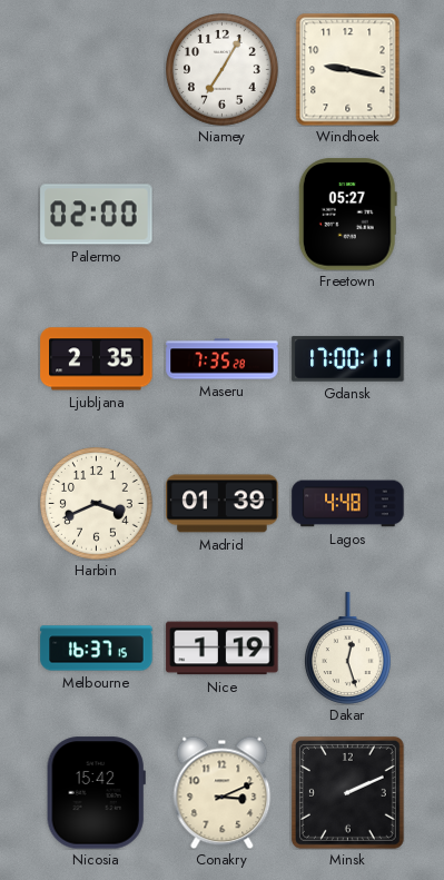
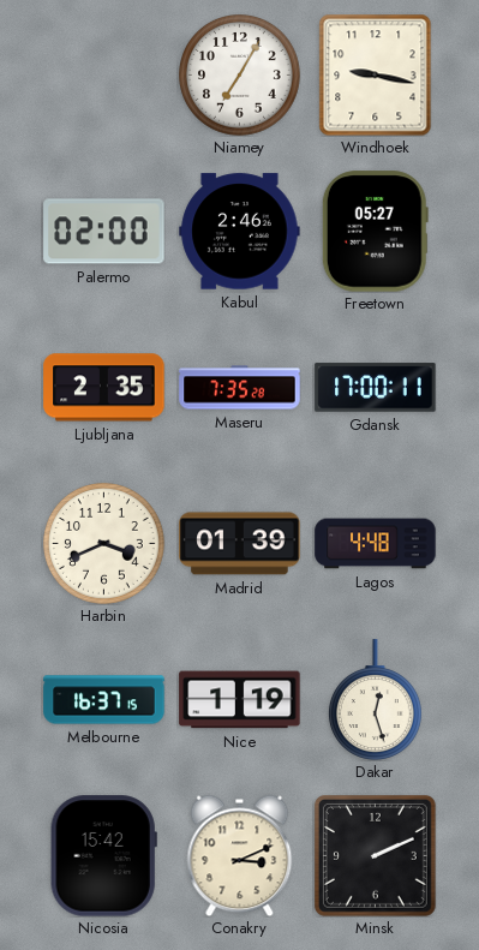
Kabul: none -> 2:46 (240, 232)
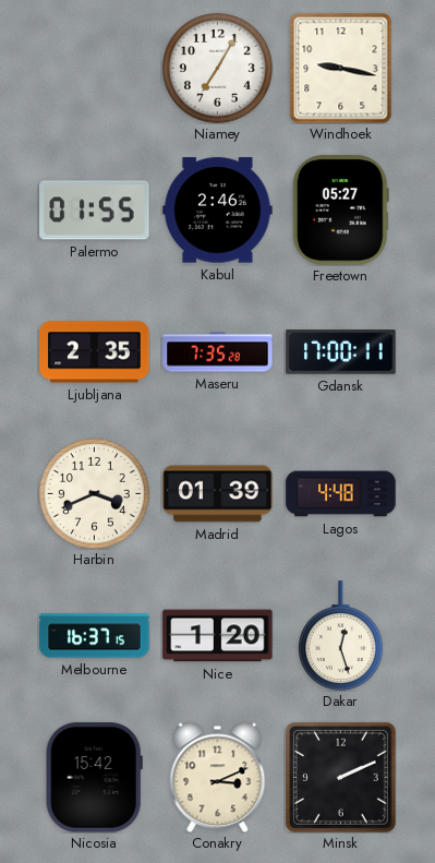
Palermo: 02:00 -> 01:55 (95, 211)
Nice: 1:19 -> 1:20 (218, 636)
